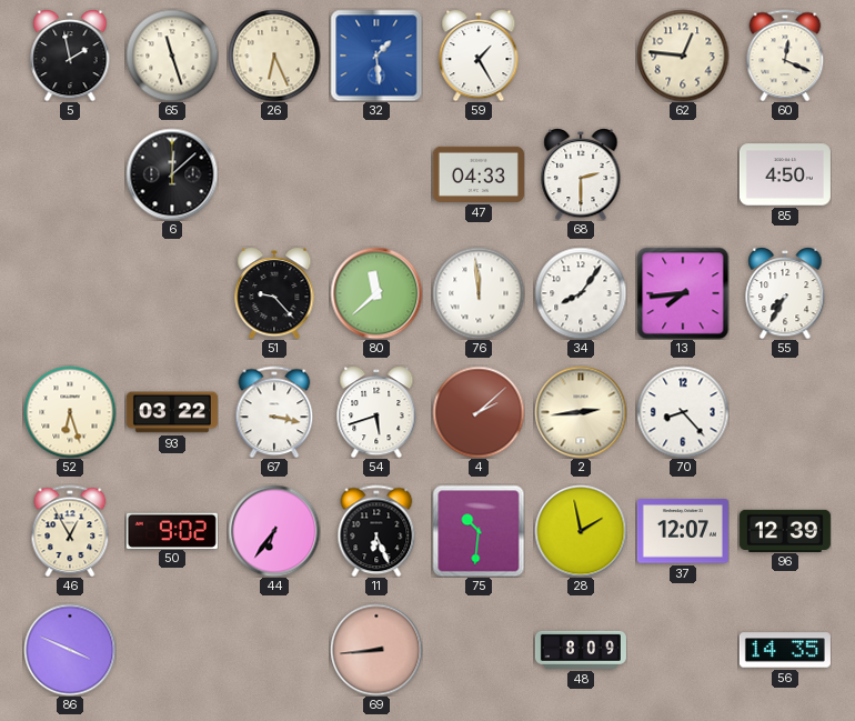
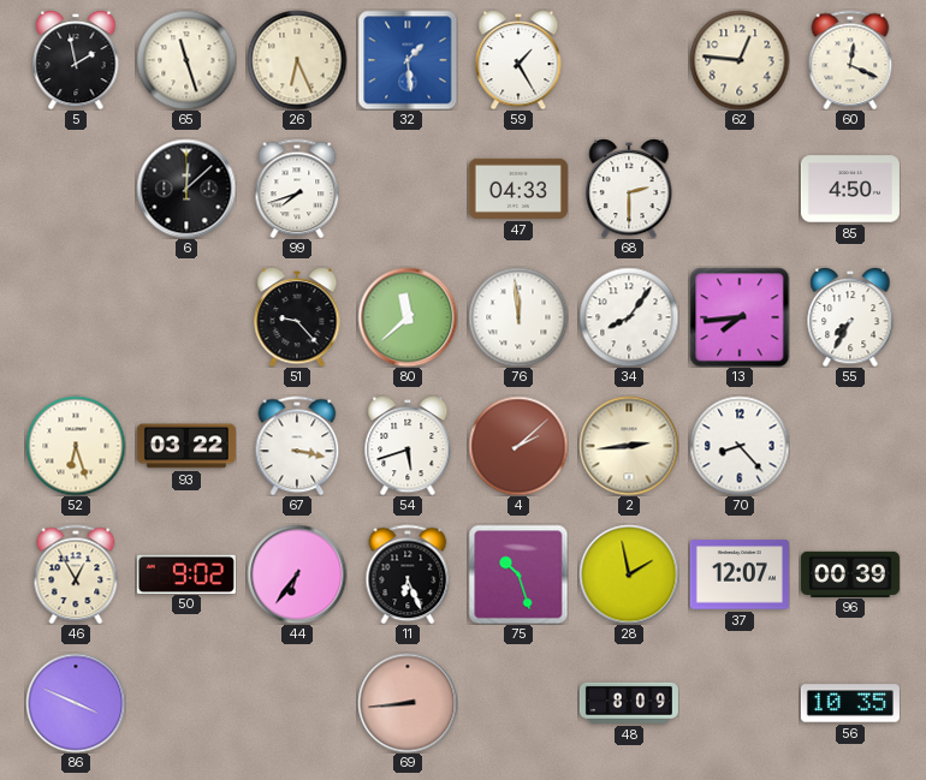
99: none -> 7:42 (297, 189)
75: 10:31 -> 10:27 (518, 574)
96: 12:39 -> 00:39 (850, 573)
56: 14:35 -> 10:35 (850, 703)
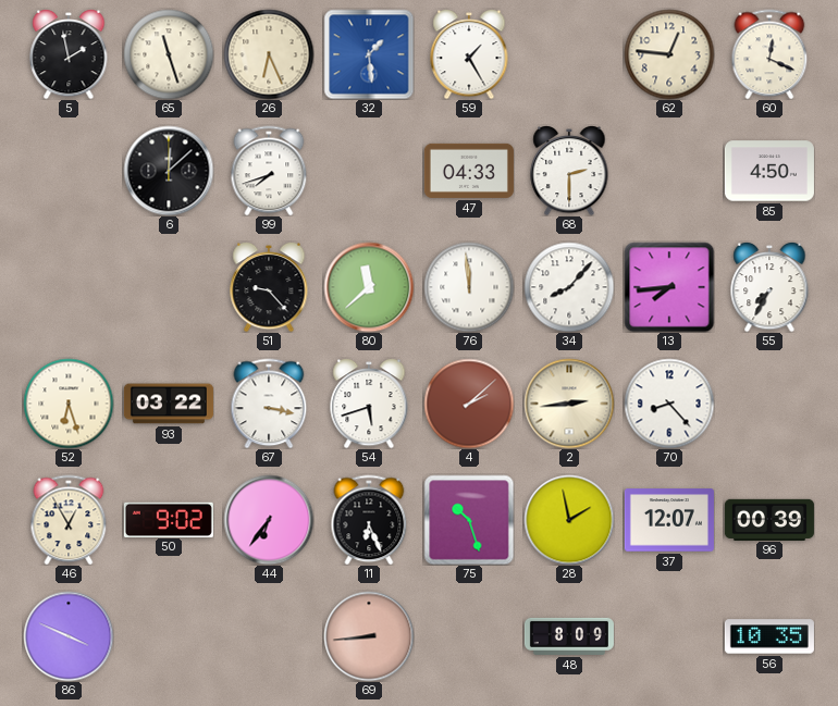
34: 8:06 -> 8:07 (569, 287)
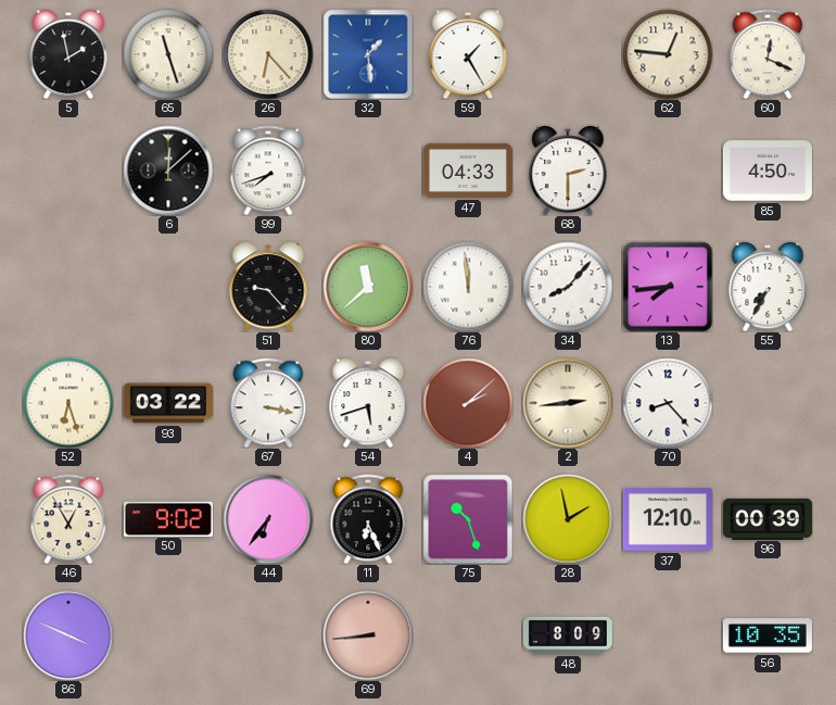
26: 6:26 -> 6:23 (268, 54)
37: 12:07 -> 12:10 (668, 519)
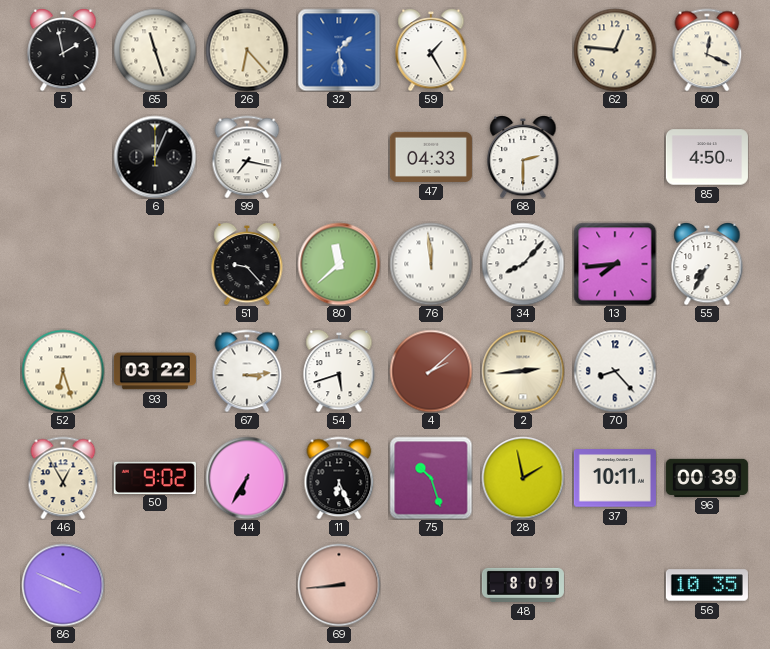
6: 12:08 -> 12:04 (155, 157)
99: 7:42 -> 7:17 (247, 157)
67: 3:17 -> 3:14 (247, 371)
44: 6:36 -> 6:35 (247, 478)
37: 12:10 -> 10:11 (615, 478)
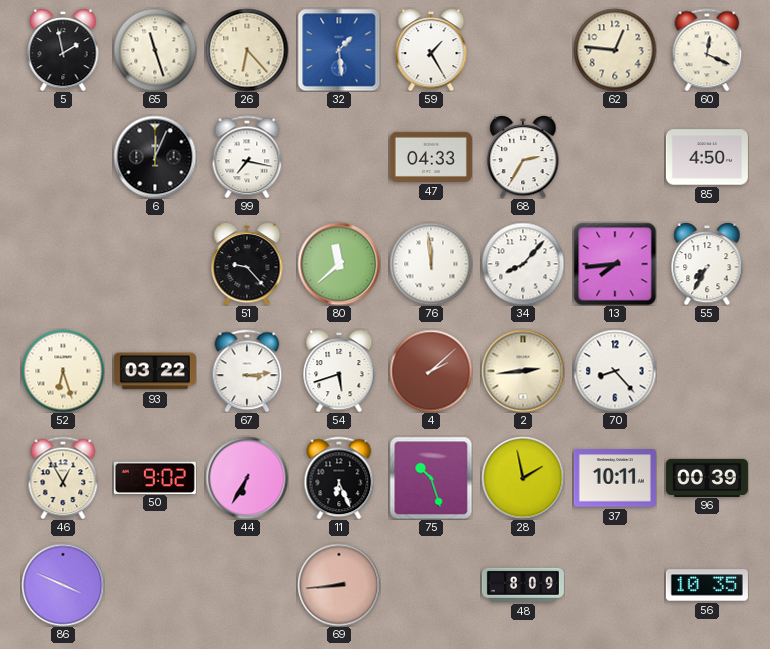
68: 2:30 -> 2:35 (523, 157)
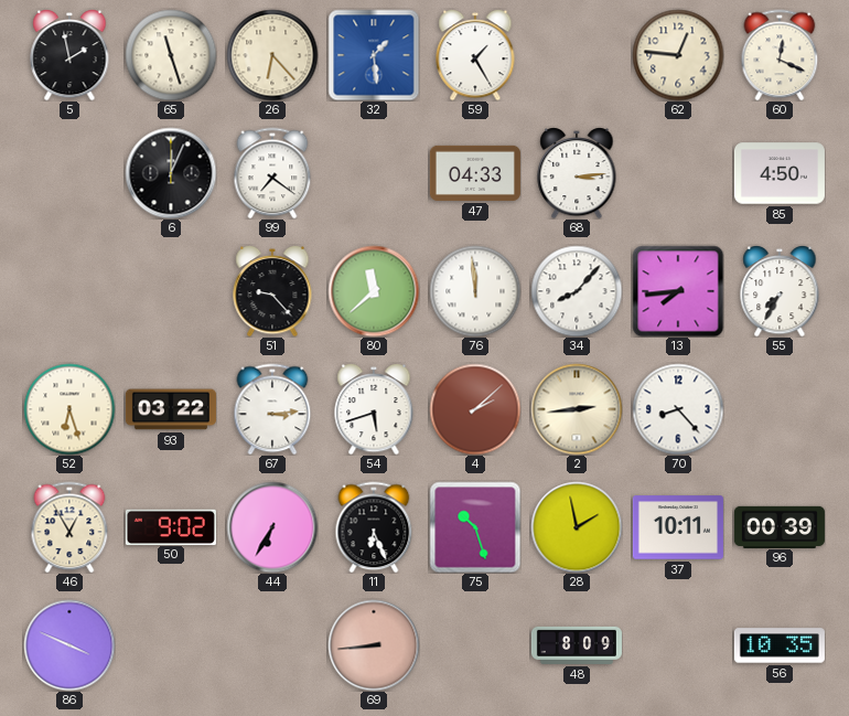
99: 7:17 -> 7:21 (272, 173)
68: 2:35 -> 3:14 (577, 173)
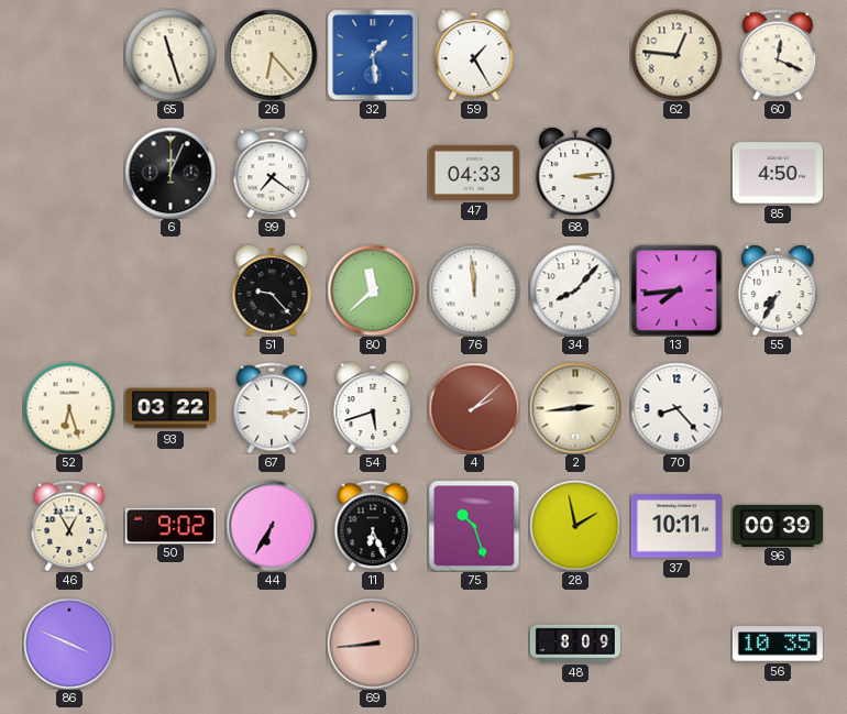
5: 1:58 -> none (69, 55)
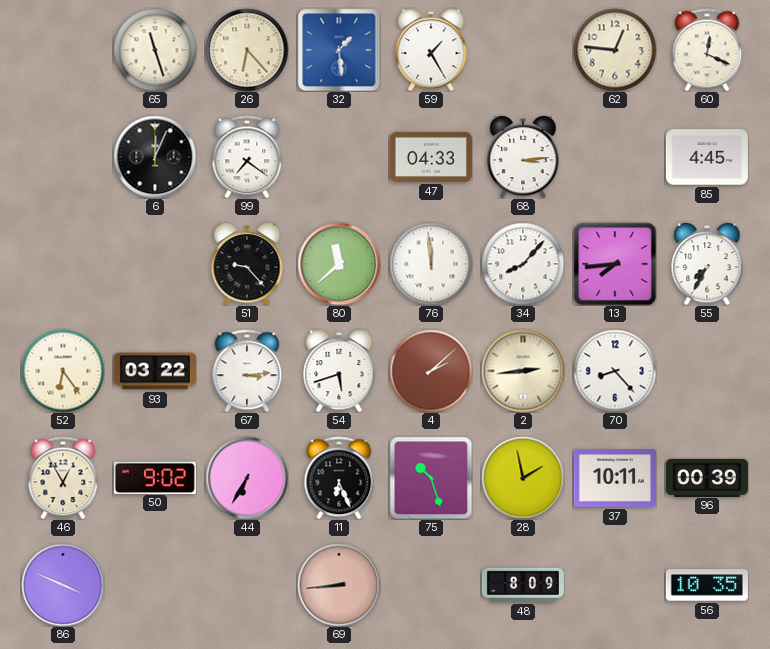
85: 4:50 -> 4:45 (707, 157)
52: 6:27 -> 6:24 (63, 371)
